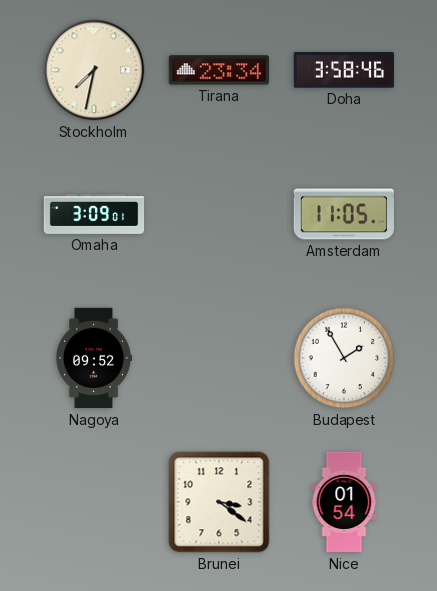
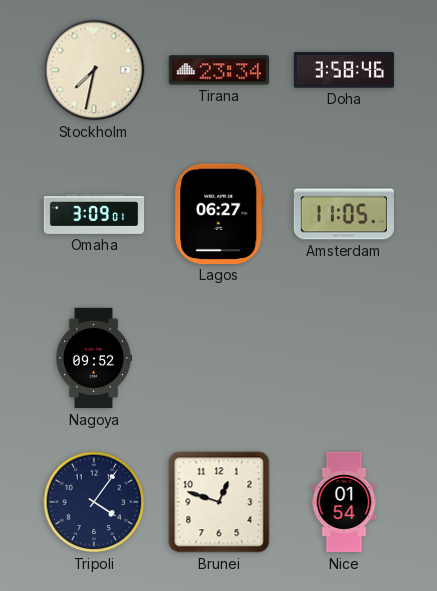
Lagos: none -> 06:27 (219, 214)
Budapest: 1:55 -> none (344, 358)
Tripoli: none -> 4:06 (94, 502)
Brunei: 3:21 -> 12:48 (219, 502)
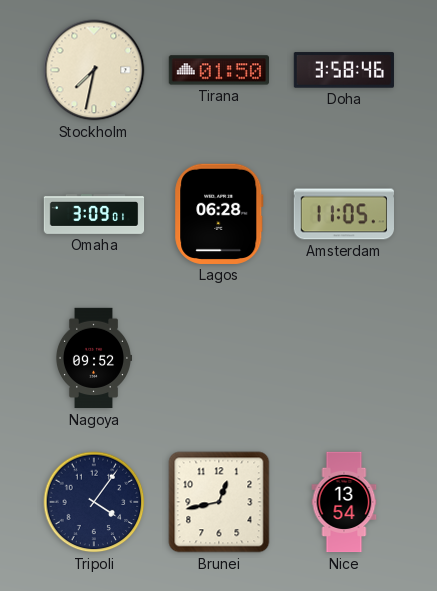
Tirana: 23:34 -> 01:50 (218, 70)
Lagos: 06:27 -> 06:28 (219, 214)
Brunei: 12:48 -> 12:43 (219, 502)
Nice: 01:54 -> 13:54 (344, 502)
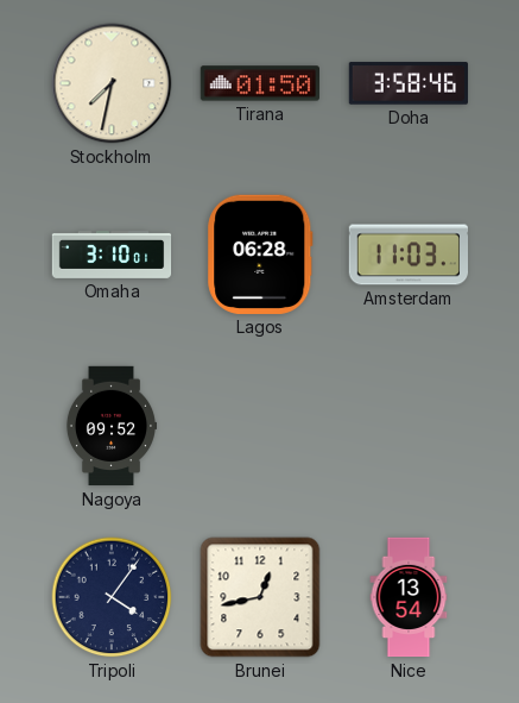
Omaha: 3:09 -> 3:10 (112, 256)
Amsterdam: 11:05 -> 11:03 (407, 255)
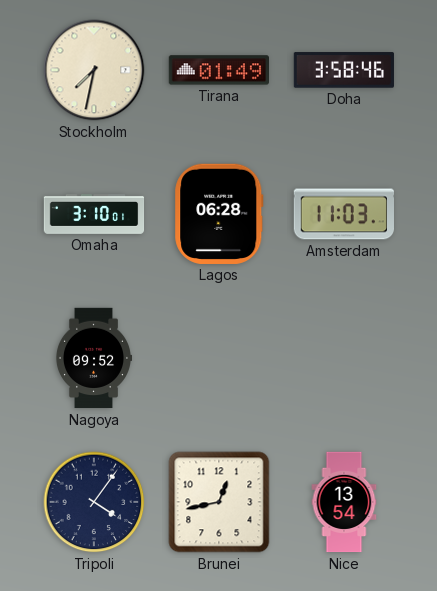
Tirana: 01:50 -> 01:49 (218, 70)
